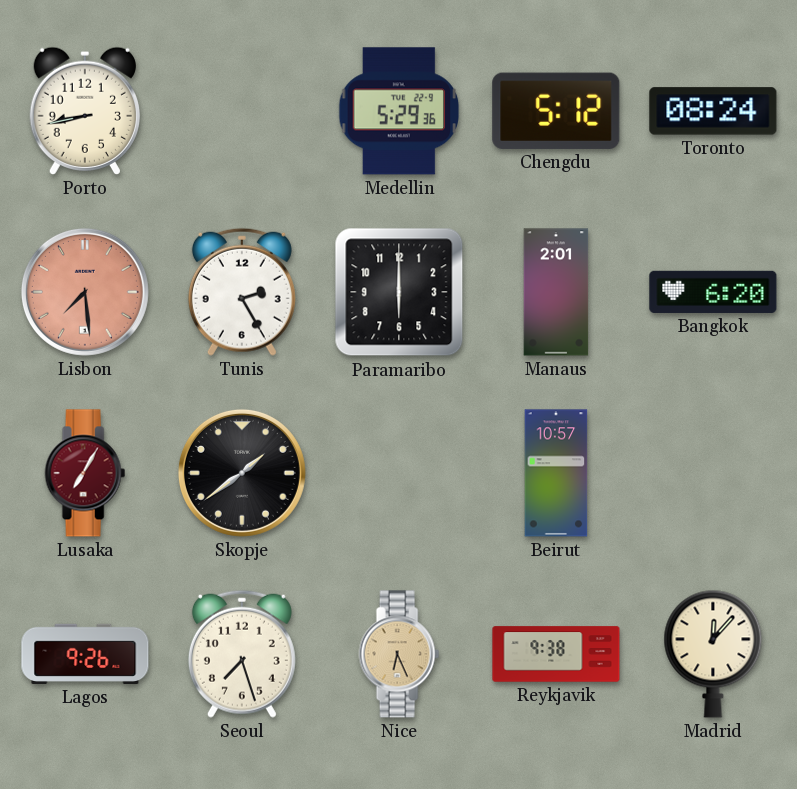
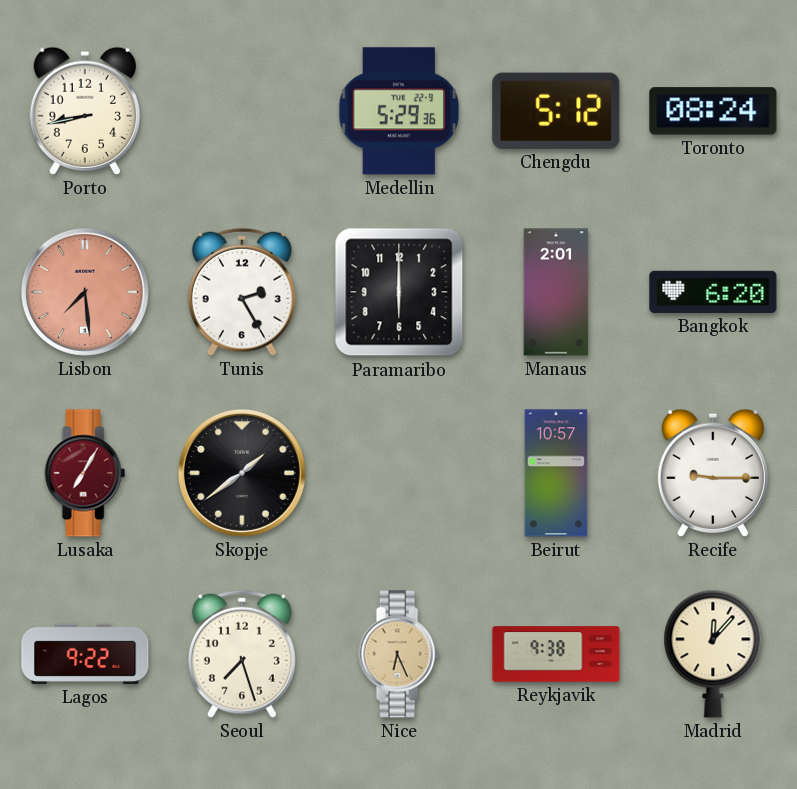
Recife: none -> 9:15 (713, 473)
Lagos: 9:26 -> 9:22 (85, 654)
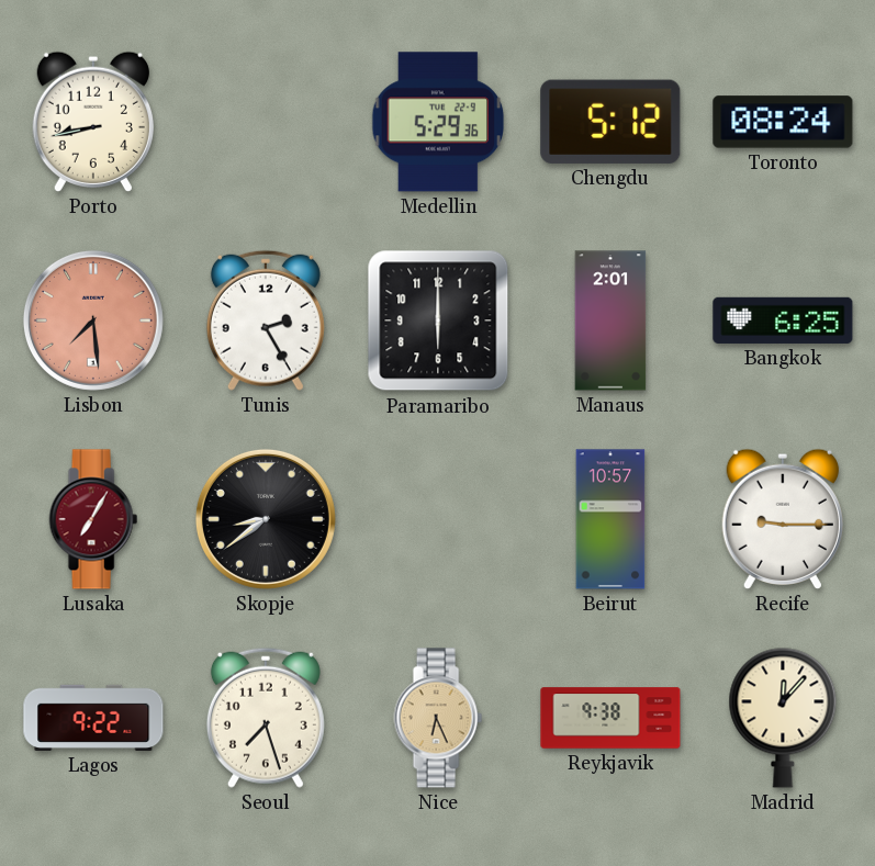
Bangkok: 6:20 -> 6:25 (783, 320)
Skopje: 1:39 -> 8:39 (266, 519)
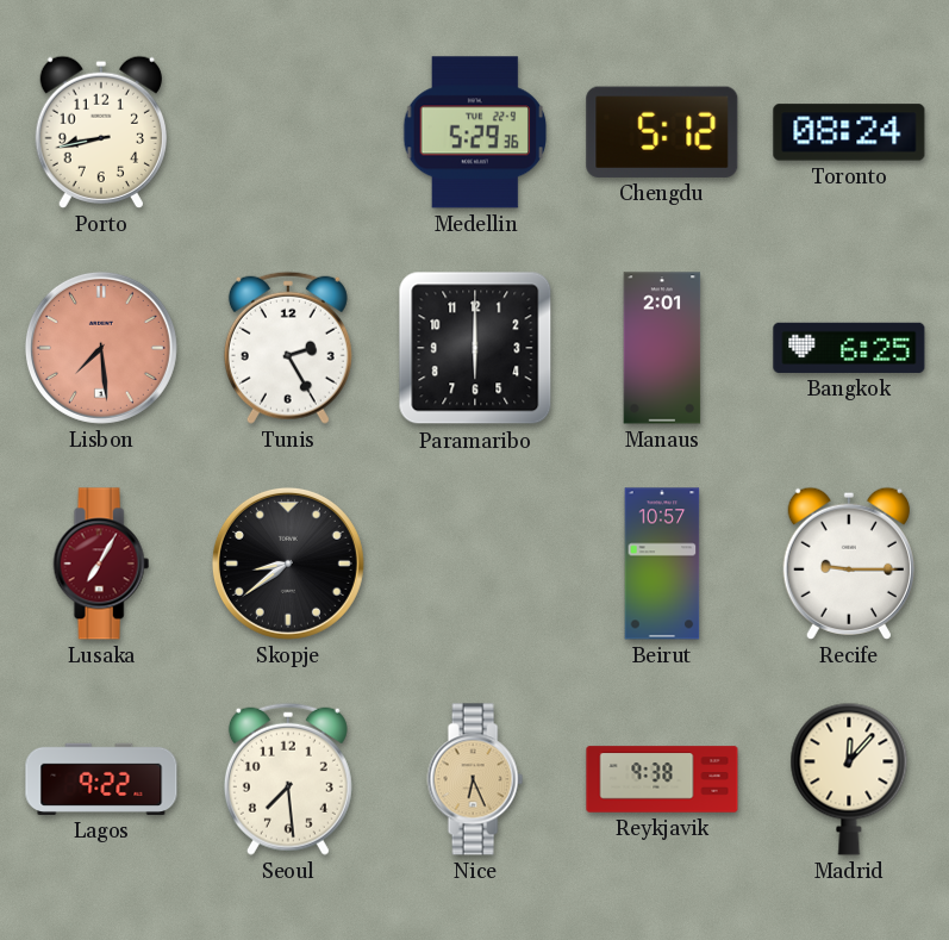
Seoul: 7:27 -> 7:29 (288, 779)
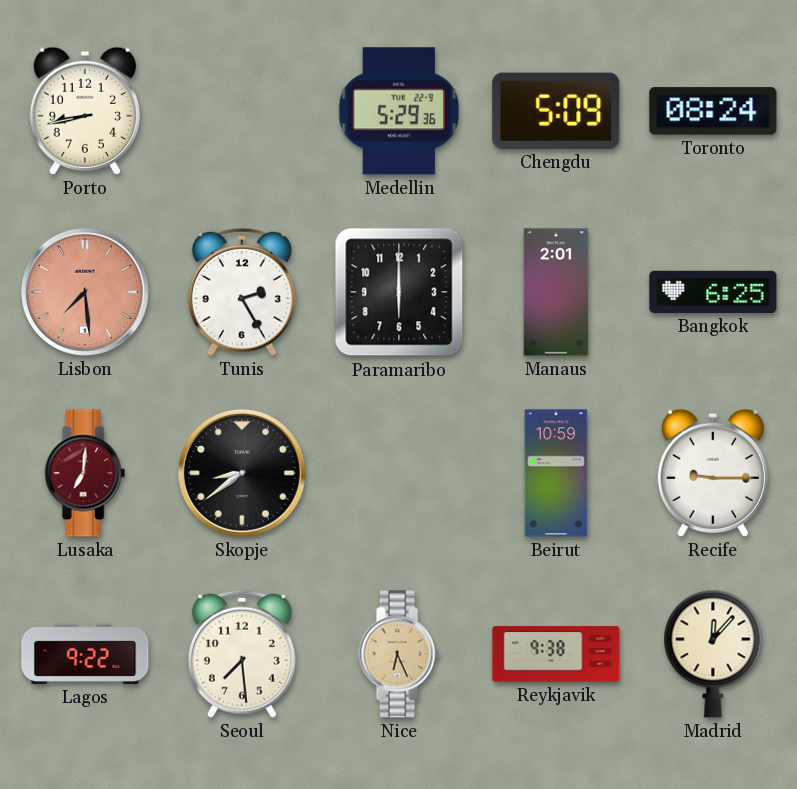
Chengdu: 5:12 -> 5:09 (556, 111)
Lusaka: 7:05 -> 7:01 (85, 473)
Beirut: 10:57 -> 10:59 (556, 473)
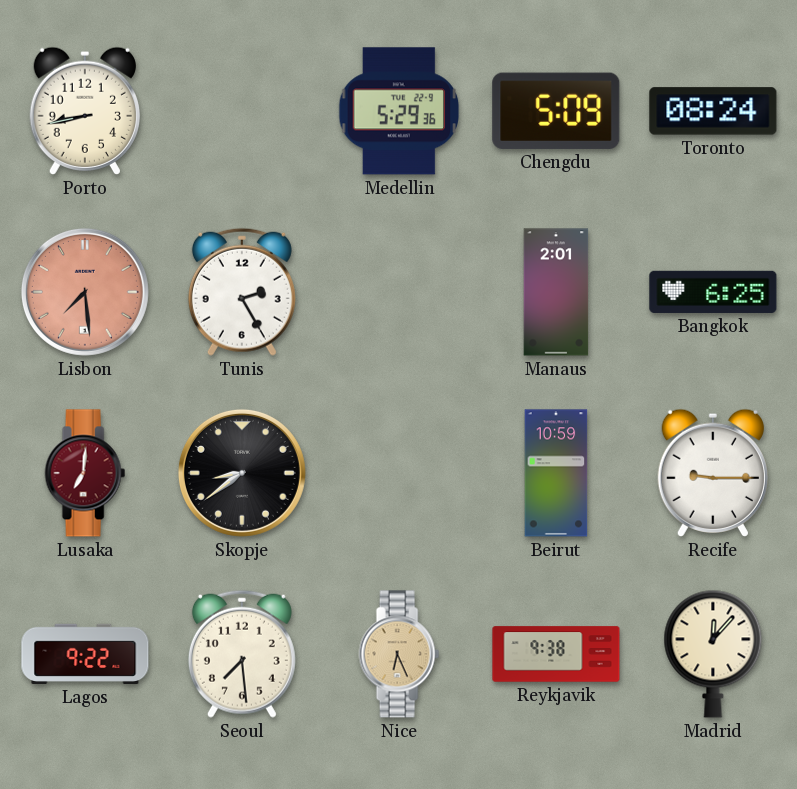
Paramaribo: 6:00 -> none (399, 292)
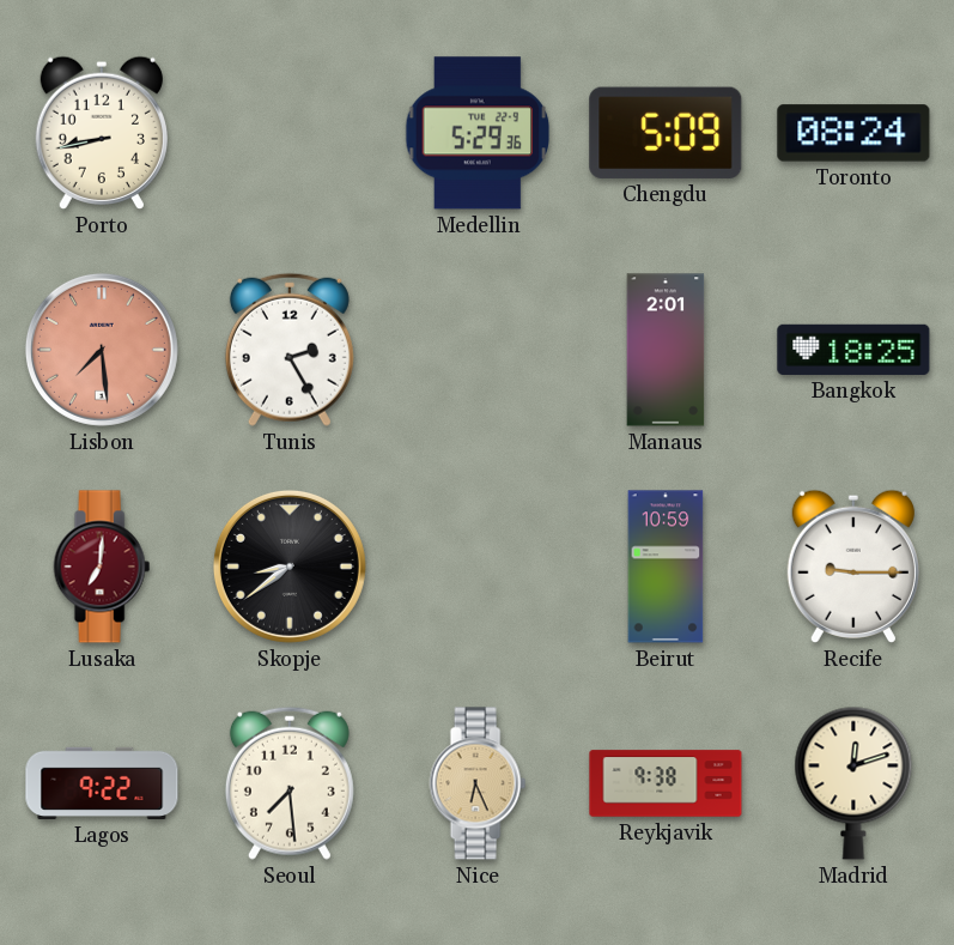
Bangkok: 6:25 -> 18:25 (853, 350)
Madrid: 12:07 -> 12:12 (853, 783)
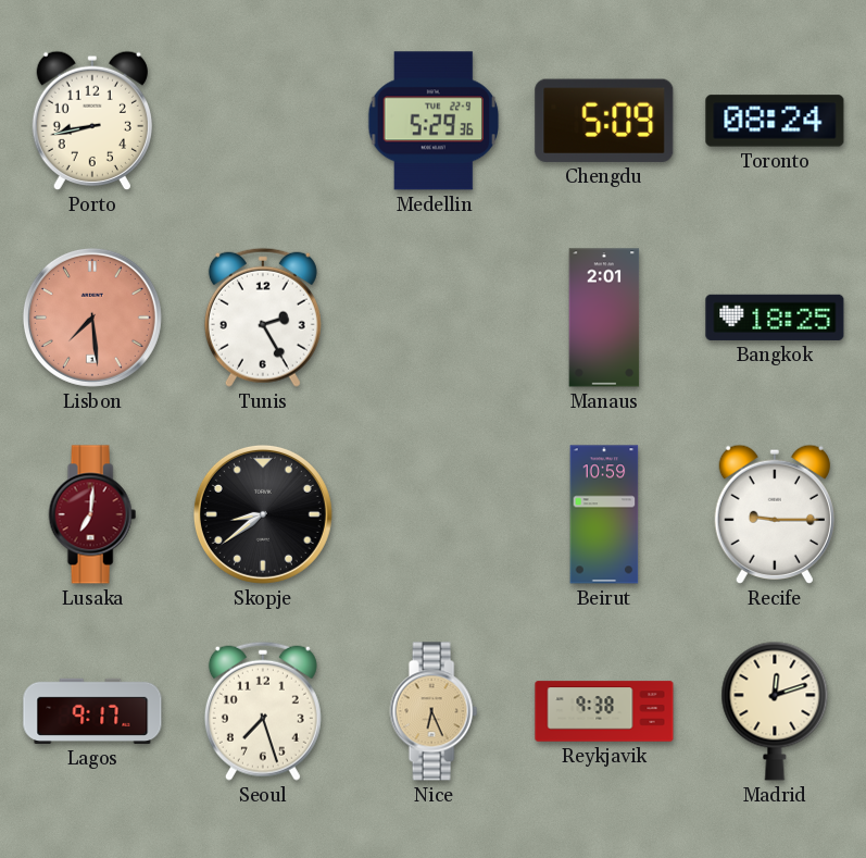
Lagos: 9:22 -> 9:17 (92, 711)
Seoul: 7:29 -> 7:27 (263, 711)
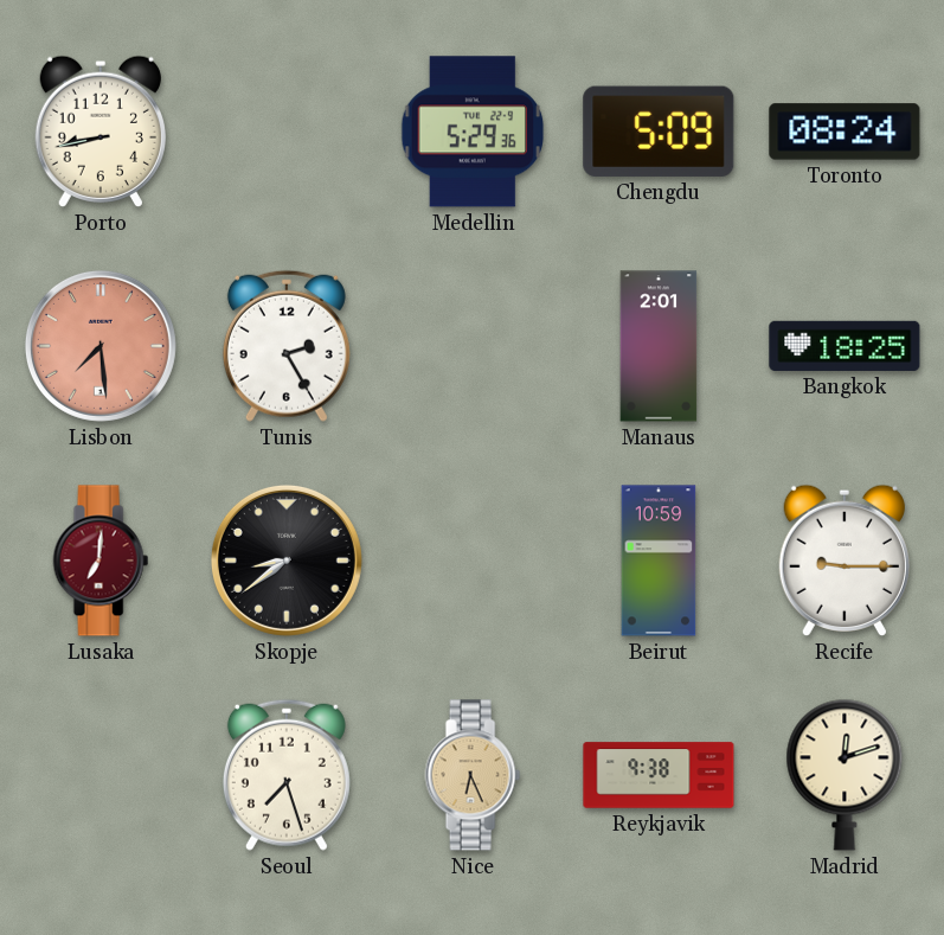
Lagos: 9:17 -> none (92, 711)
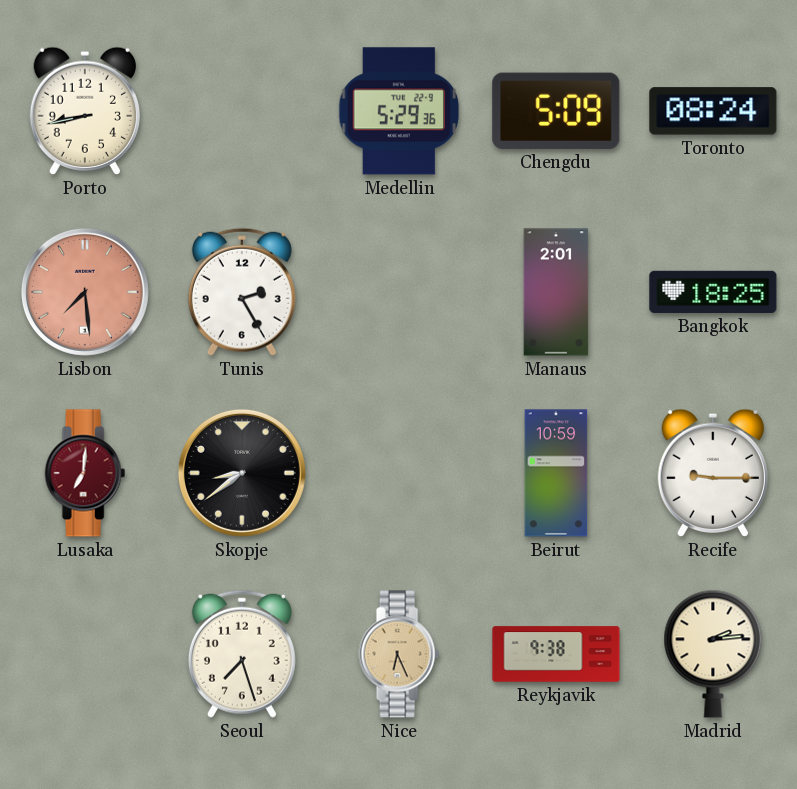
Madrid: 12:12 -> 2:14 (713, 654)
